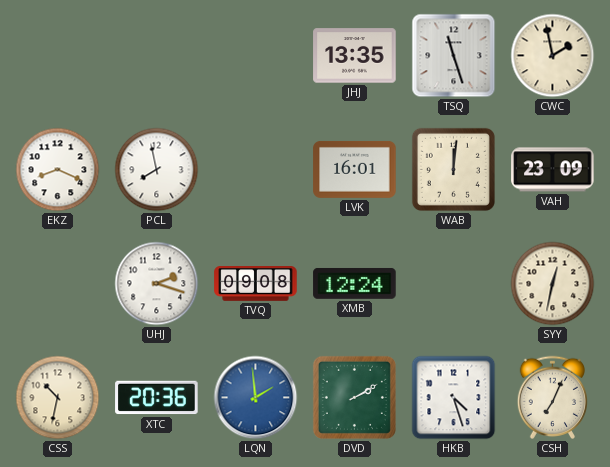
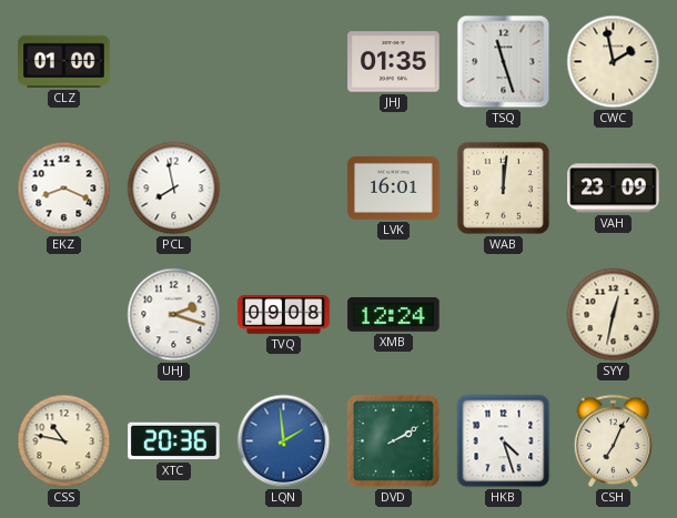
CLZ: none -> 01:00 (64, 61)
JHJ: 13:35 -> 01:35 (394, 62)
CSS: 10:32 -> 10:47 (64, 441)
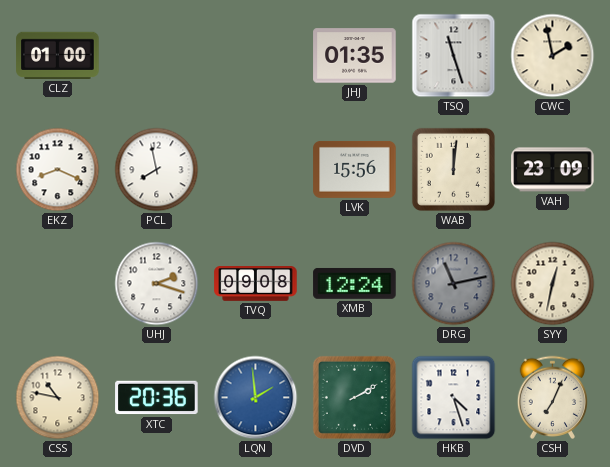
LVK: 16:01 -> 15:56 (355, 169)
DRG: none -> 11:13 (454, 284)
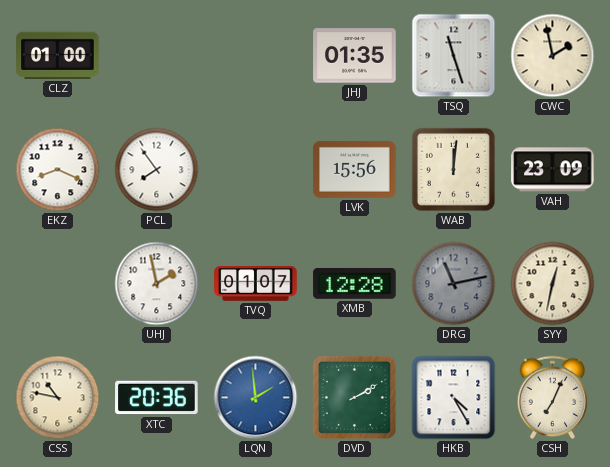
PCL: 7:58 -> 7:54 (157, 170)
UHJ: 2:18 -> 1:58 (157, 284)
TVQ: 09:08 -> 01:07 (256, 284)
XMB: 12:24 -> 12:28 (355, 283)
HKB: 4:27 -> 4:25 (454, 398)
